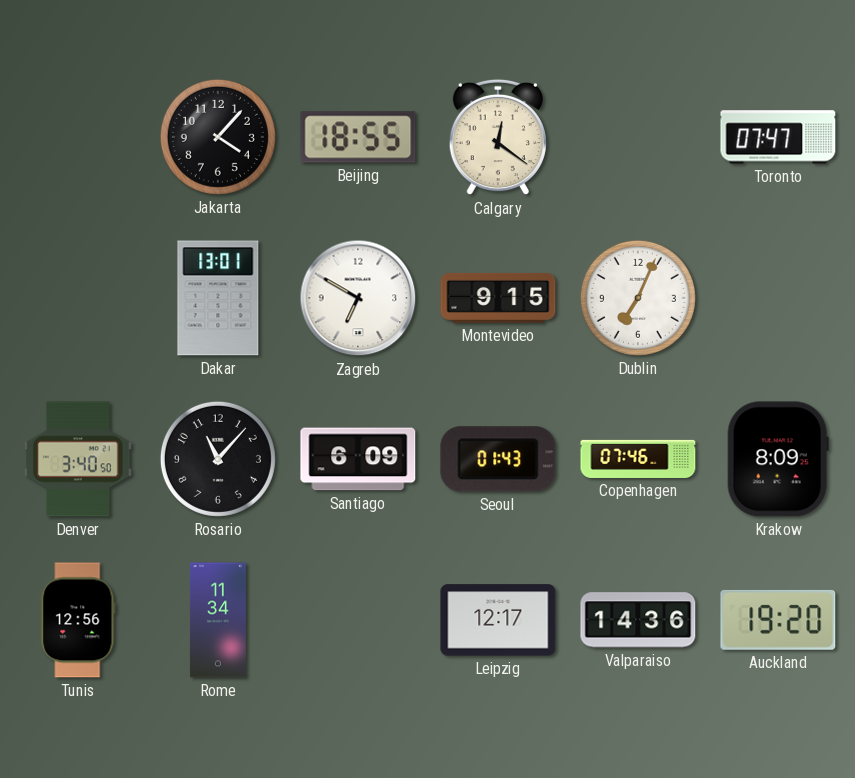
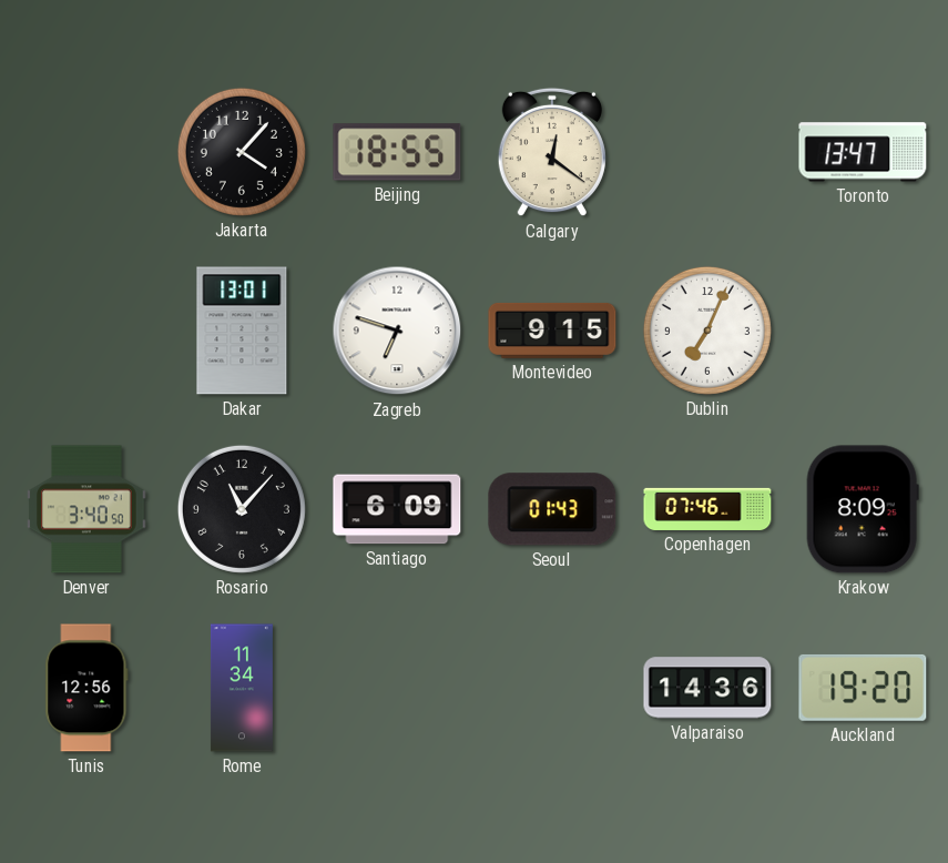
Toronto: 07:47 -> 13:47 (863, 152)
Zagreb: 6:50 -> 6:48 (397, 331)
Leipzig: 12:17 -> none (498, 620)
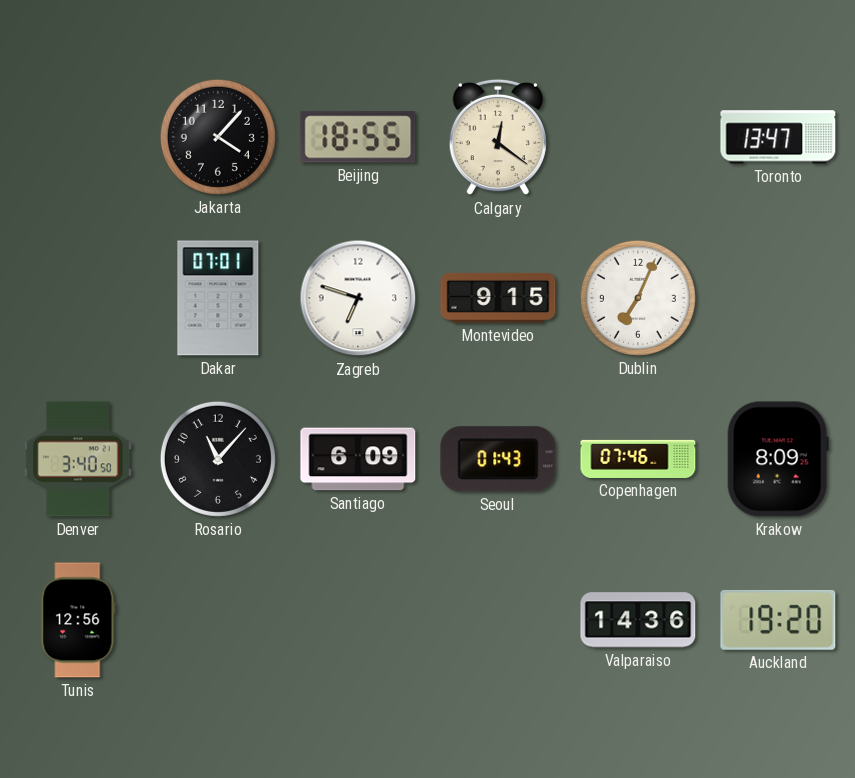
Dakar: 13:01 -> 07:01 (218, 298)
Rome: 11:34 -> none (242, 688)
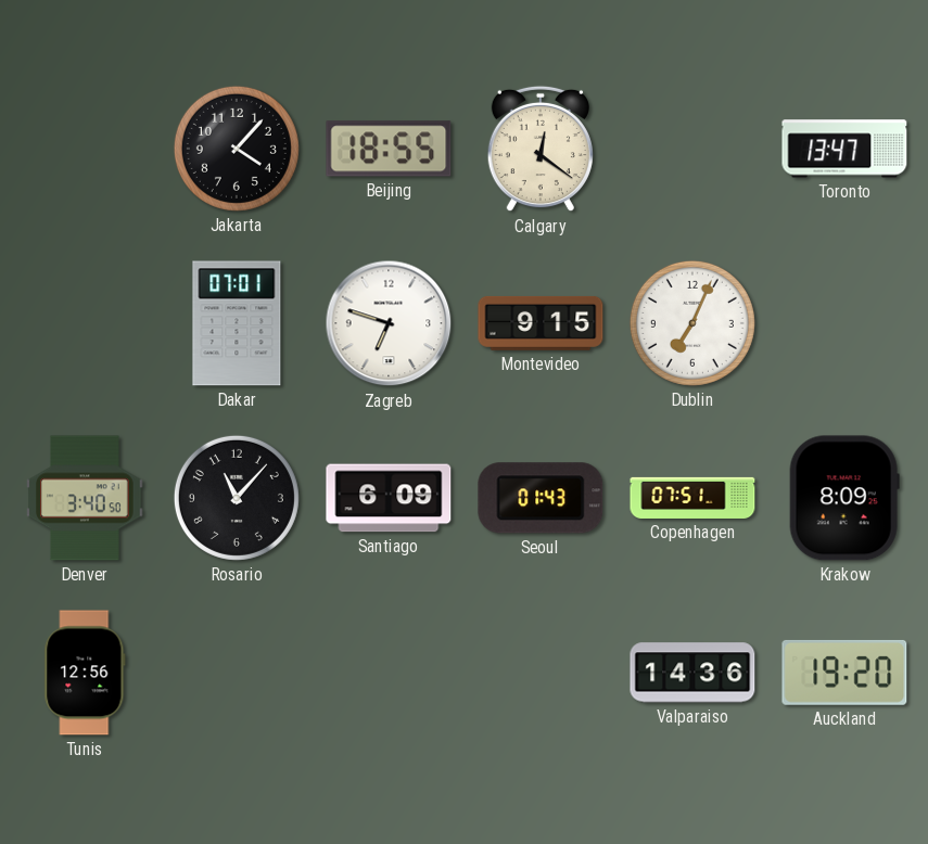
Copenhagen: 07:46 -> 07:51 (692, 498)
